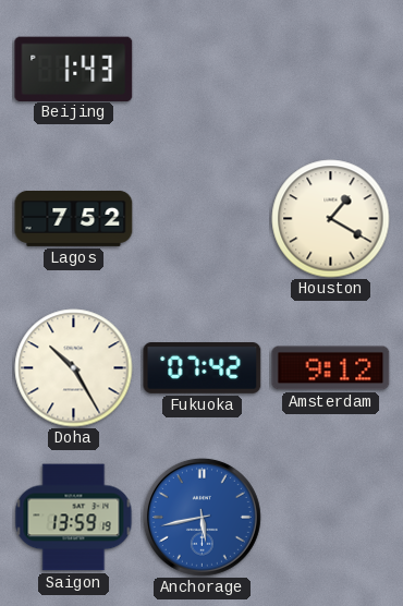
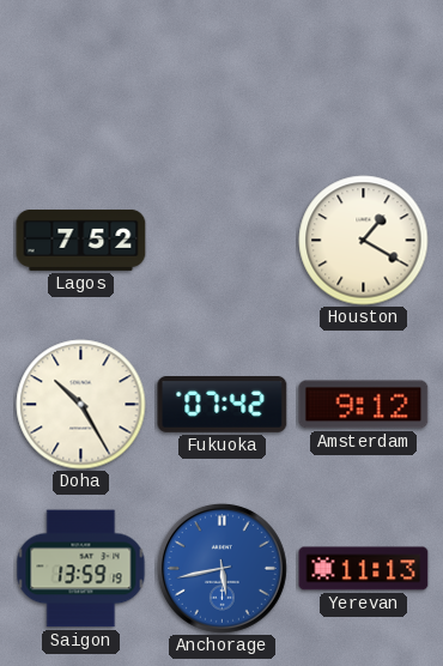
Beijing: 1:43 -> none (74, 69)
Yerevan: none -> 11:13 (364, 569)
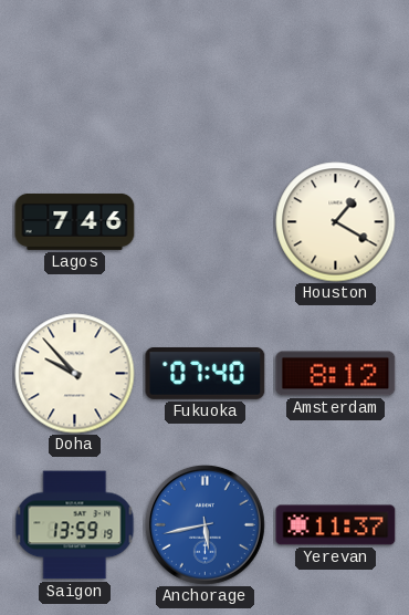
Lagos: 7:52 -> 7:46 (75, 221)
Doha: 10:25 -> 9:53 (75, 374)
Fukuoka: 07:42 -> 07:40 (206, 374)
Amsterdam: 9:12 -> 8:12 (336, 374)
Yerevan: 11:13 -> 11:37 (336, 525)
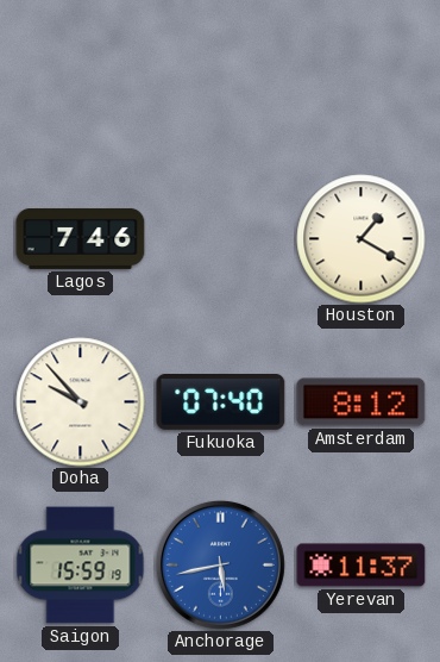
Saigon: 13:59 -> 15:59 (81, 566)
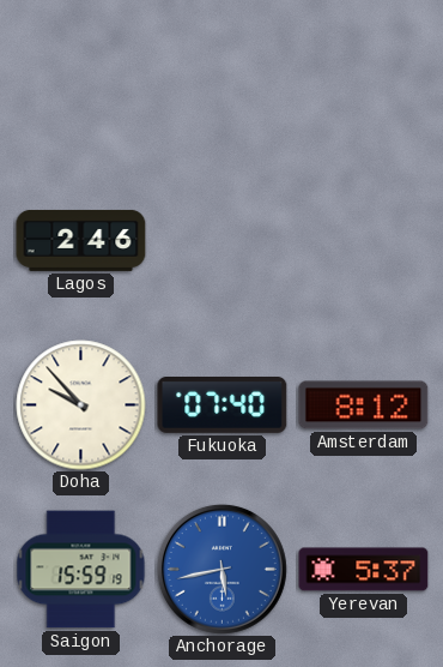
Lagos: 7:46 -> 2:46 (81, 240)
Houston: 1:20 -> none (362, 239)
Yerevan: 11:37 -> 5:37 (364, 570)
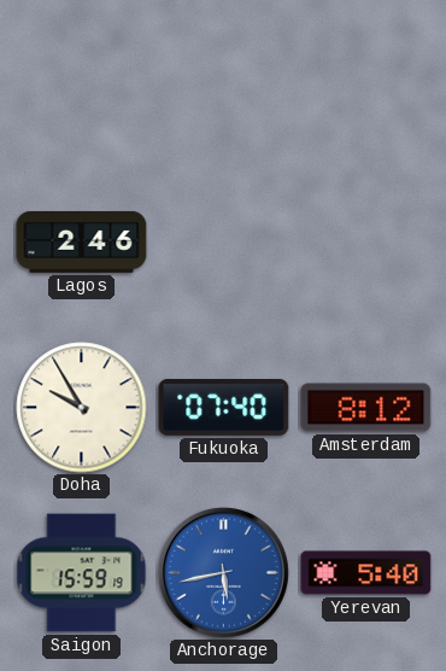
Doha: 9:53 -> 9:55 (82, 408)
Yerevan: 5:37 -> 5:40 (366, 573)
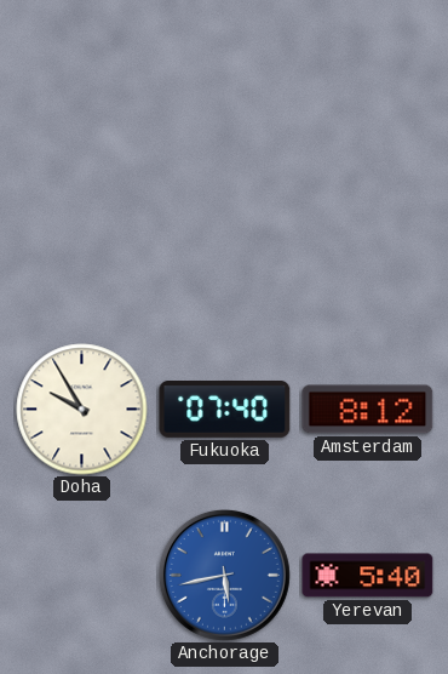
Lagos: 2:46 -> none (82, 241)
Saigon: 15:59 -> none (82, 573)
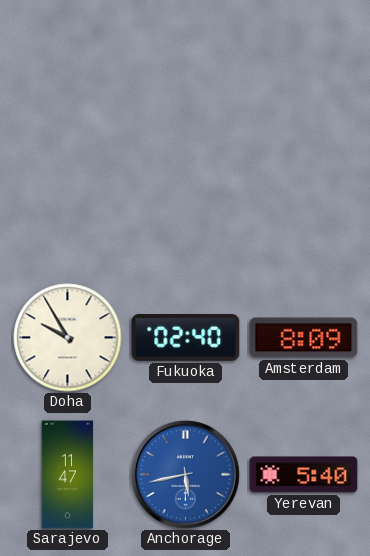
Fukuoka: 07:40 -> 02:40 (186, 338)
Amsterdam: 8:12 -> 8:09 (304, 338)
Sarajevo: none -> 11:47 (68, 475)
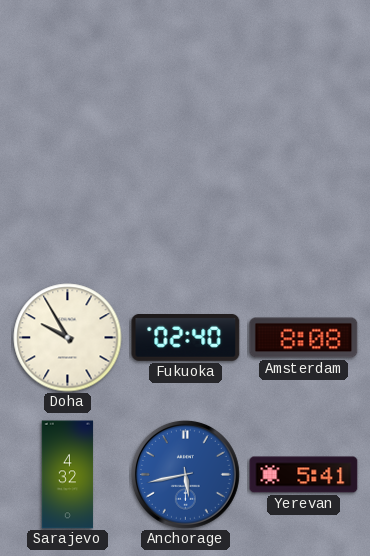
Amsterdam: 8:09 -> 8:08 (304, 338)
Sarajevo: 11:47 -> 4:32 (68, 475)
Yerevan: 5:40 -> 5:41 (304, 475)
